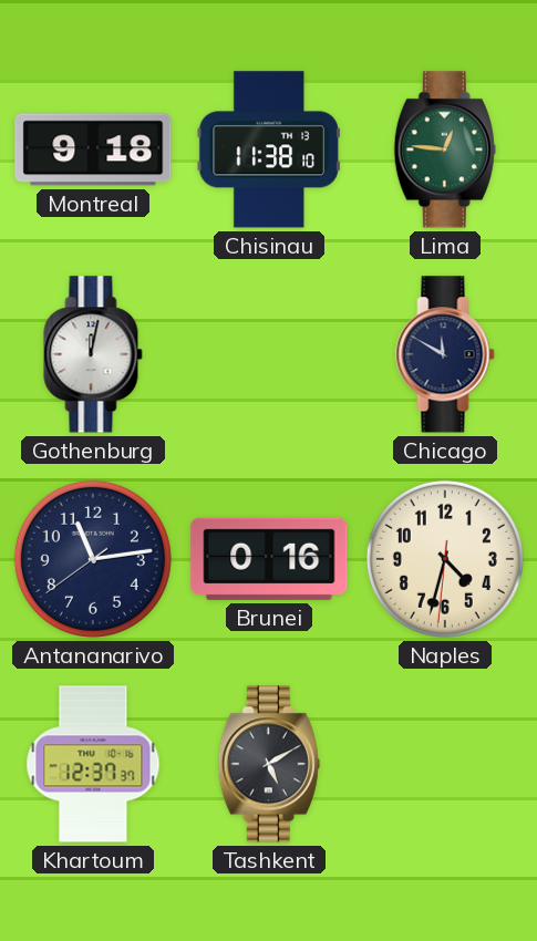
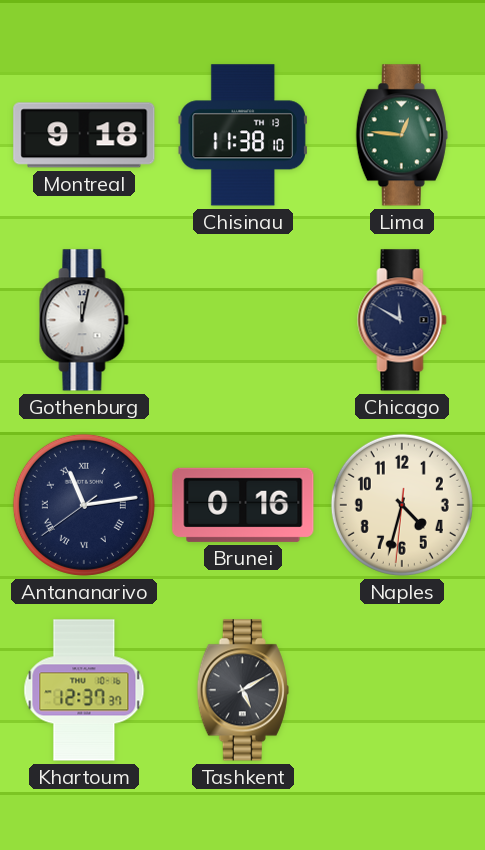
Antananarivo numerals: Arabic -> Roman (84, 505)
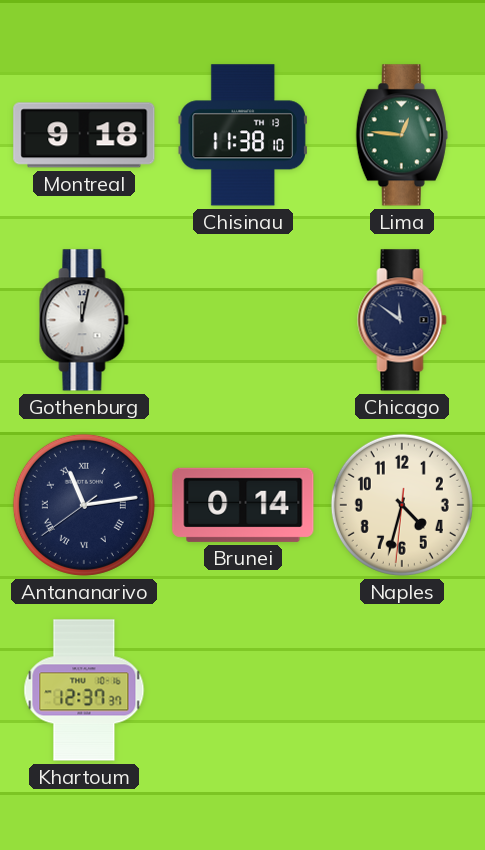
Chicago: 11:50 -> 11:51 (402, 320)
Brunei: 0:16 -> 0:14 (243, 505)
Tashkent: 5:10 -> none (243, 690)
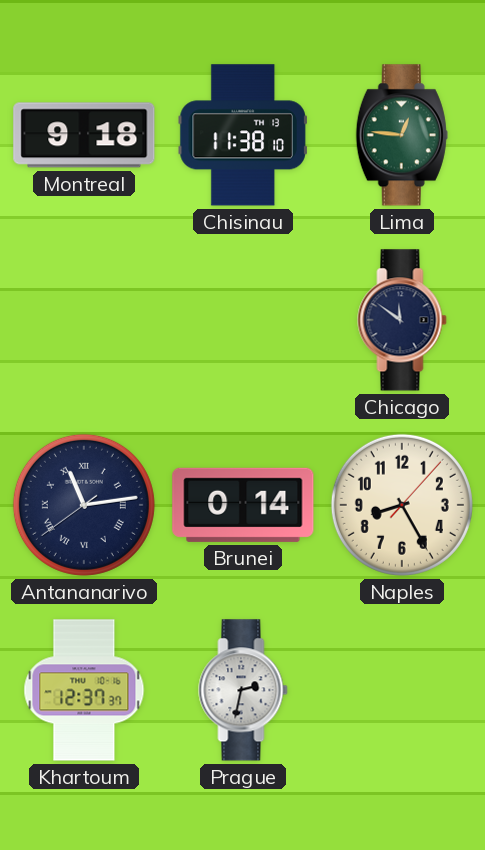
Gothenburg: 12:02 -> none (84, 320)
Naples: 4:32 -> 8:25 (402, 505)
Prague: none -> 2:32 (243, 690)
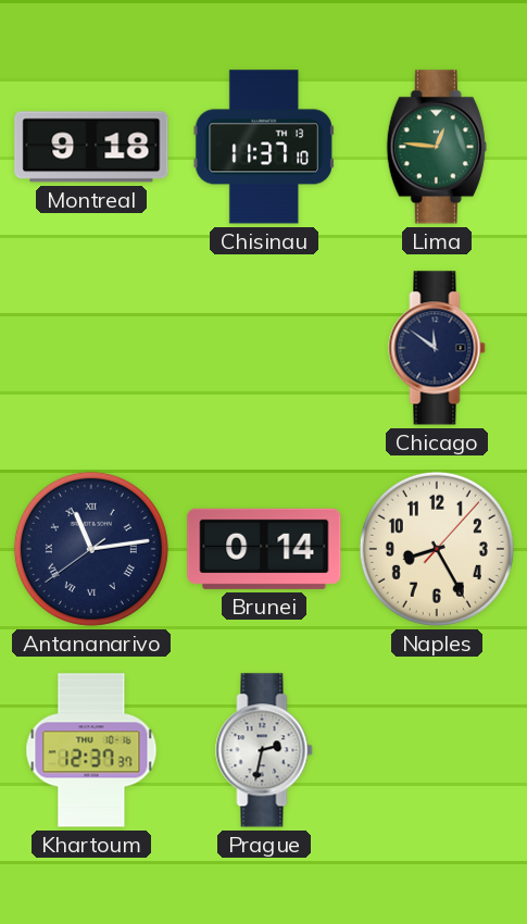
Chisinau: 11:38 -> 11:37 (264, 147)
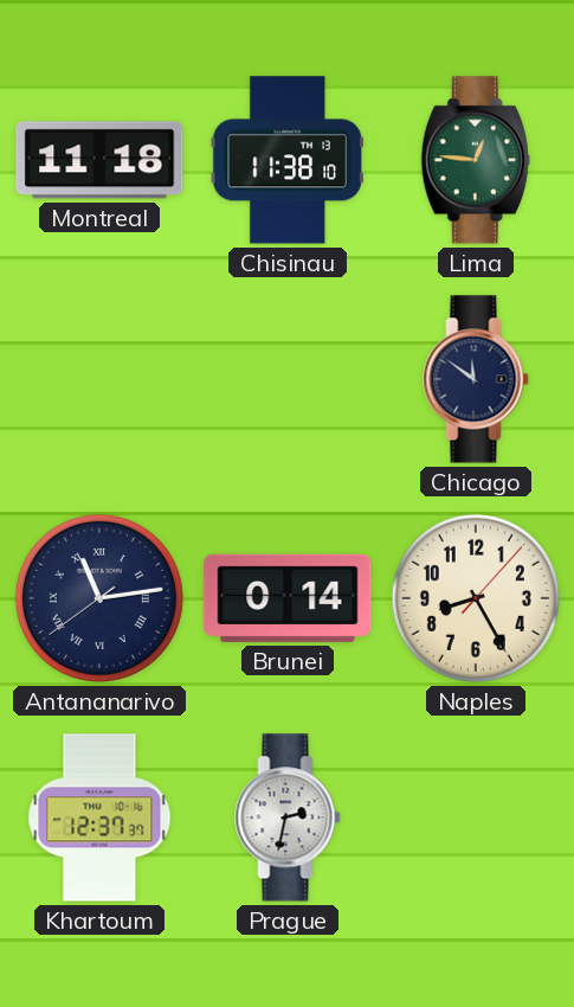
Montreal: 9:18 -> 11:18 (99, 160)
Chisinau: 11:37 -> 11:38 (288, 160)
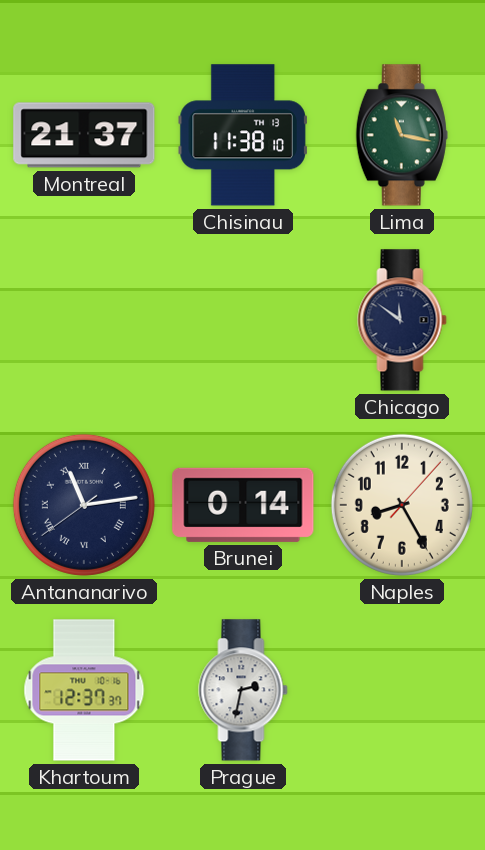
Montreal: 11:18 -> 21:37 (84, 135)
Lima: 12:46 -> 11:17 (402, 135)
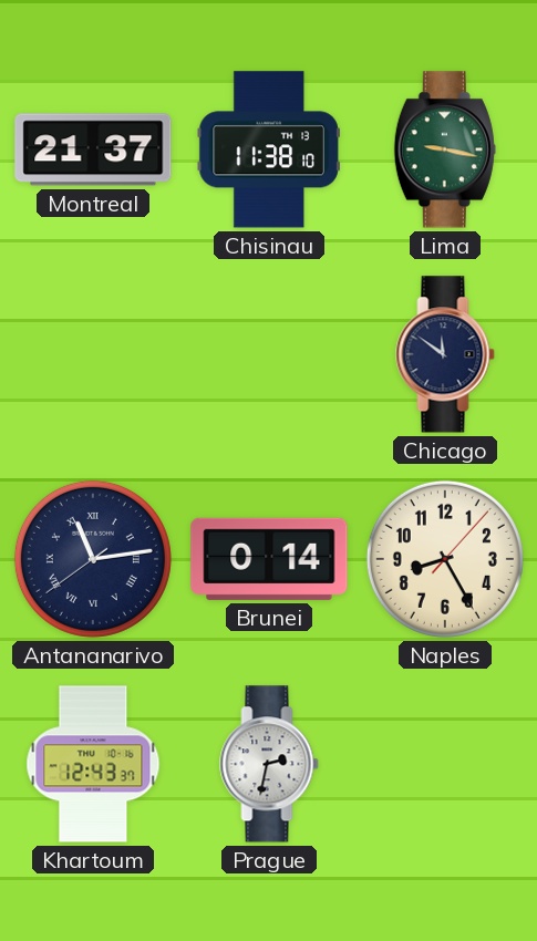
Lima: 11:17 -> 9:17 (445, 149)
Khartoum: 12:37 -> 12:43 (93, 764)
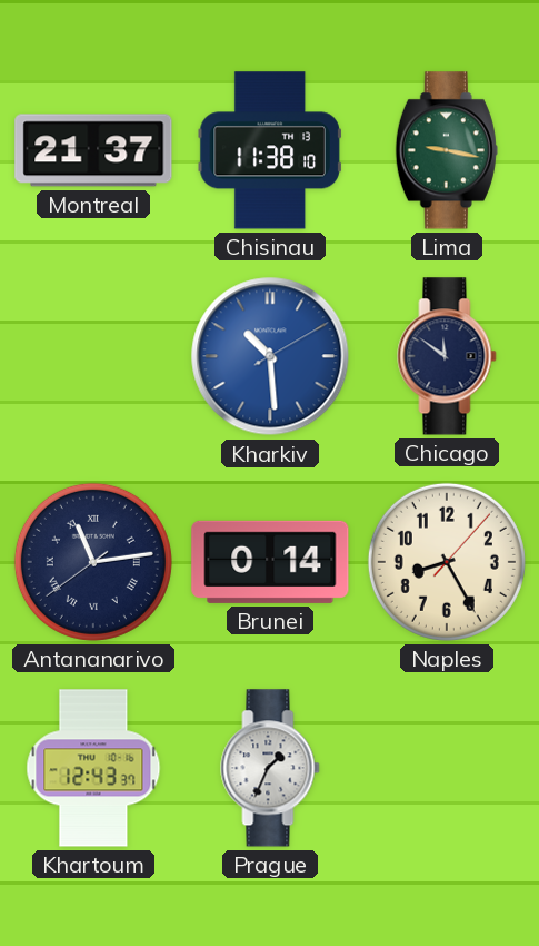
Kharkiv: none -> 10:29 (270, 356)
Prague: 2:32 -> 1:34 (270, 768)
